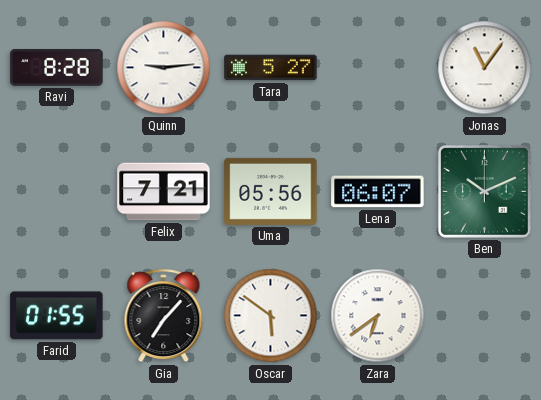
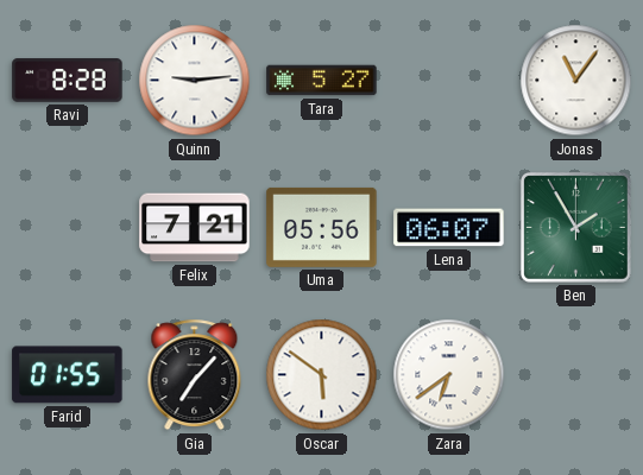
Ben: 10:11 -> 1:55 (576, 228)
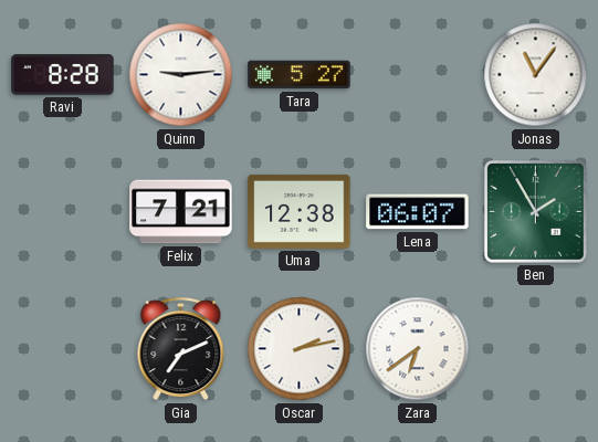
Uma: 05:56 -> 12:38 (300, 211)
Farid: 01:55 -> none (68, 375)
Gia: 7:07 -> 7:11 (181, 349)
Oscar: 5:51 -> 2:13 (300, 349)
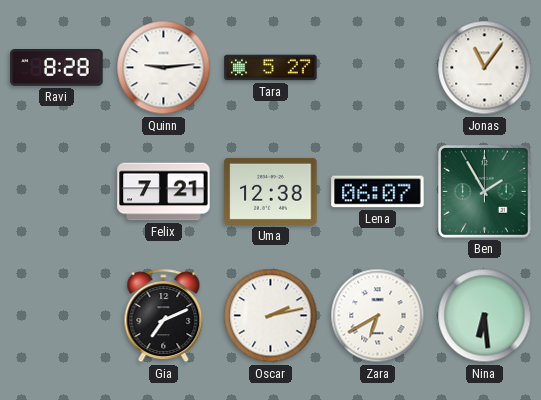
Zara: 6:39 -> 6:40 (378, 316)
Nina: none -> 6:29 (485, 316)
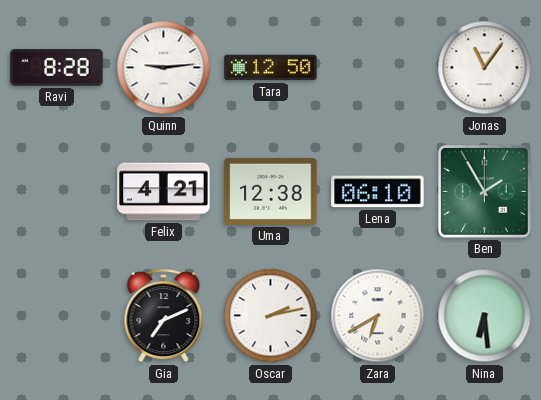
Tara: 5:27 -> 12:50 (271, 68)
Felix: 7:21 -> 4:21 (164, 192)
Lena: 06:07 -> 06:10 (378, 192)
